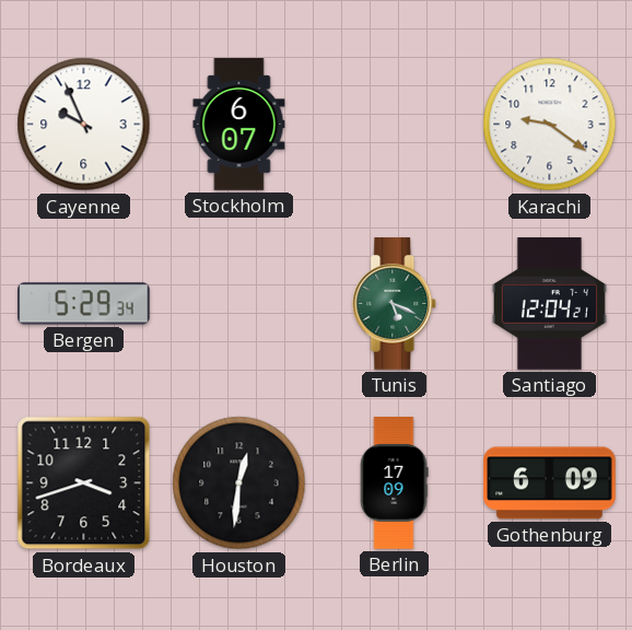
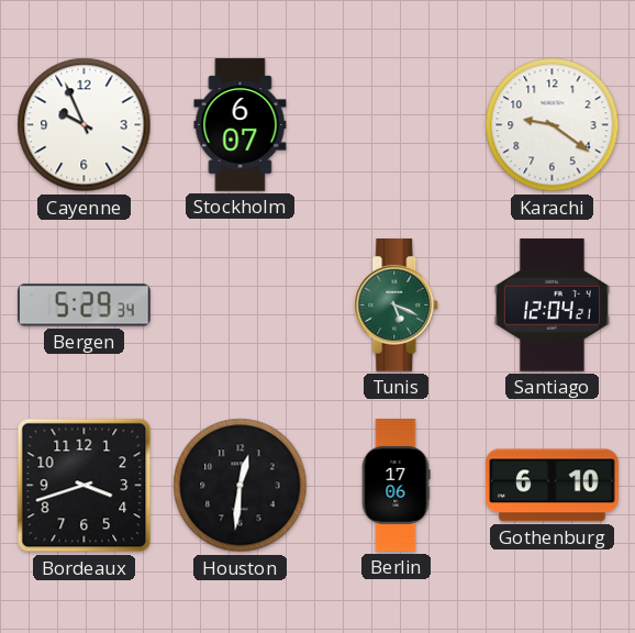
Berlin: 17:09 -> 17:06 (396, 486)
Gothenburg: 6:09 -> 6:10 (553, 486)
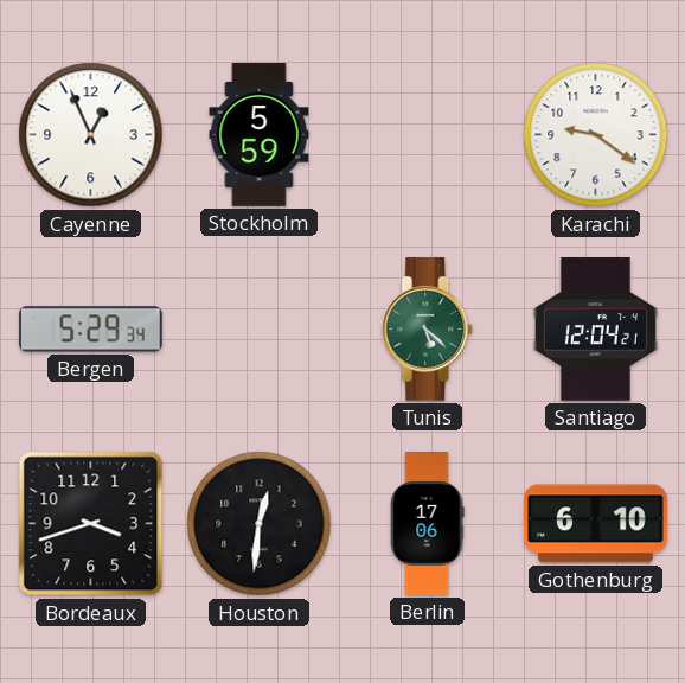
Cayenne: 9:56 -> 12:56 (91, 135)
Stockholm: 6:07 -> 5:59 (260, 135)
Tunis: 5:19 -> 5:22 (428, 330)
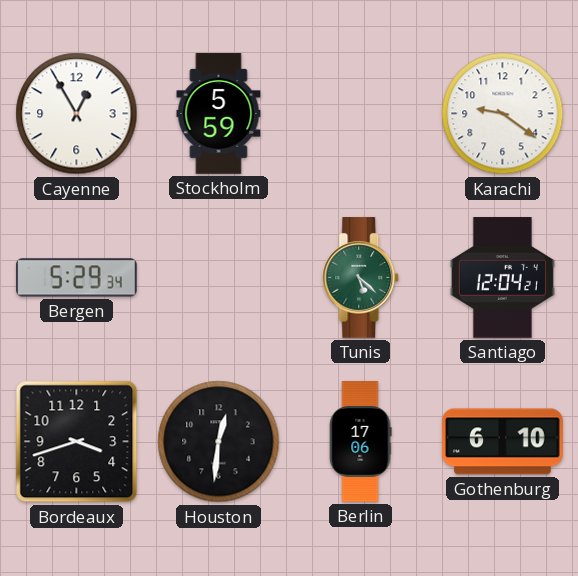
Cayenne: 12:56 -> 12:55 (77, 114)
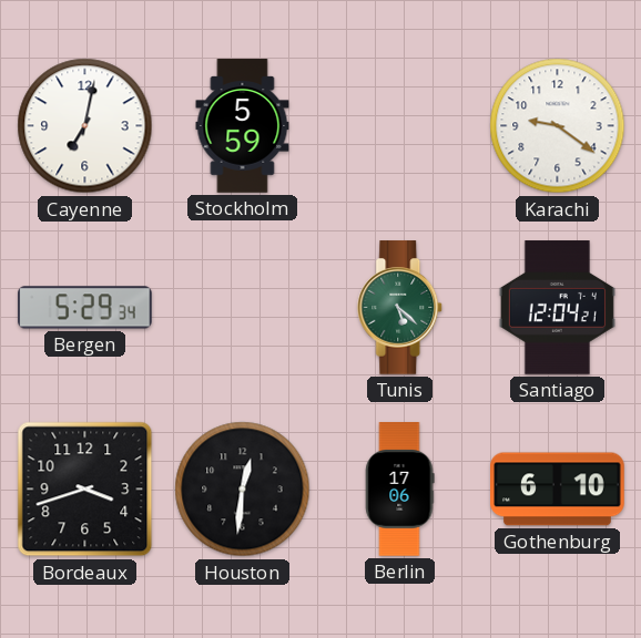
Cayenne: 12:55 -> 7:02 (85, 126)
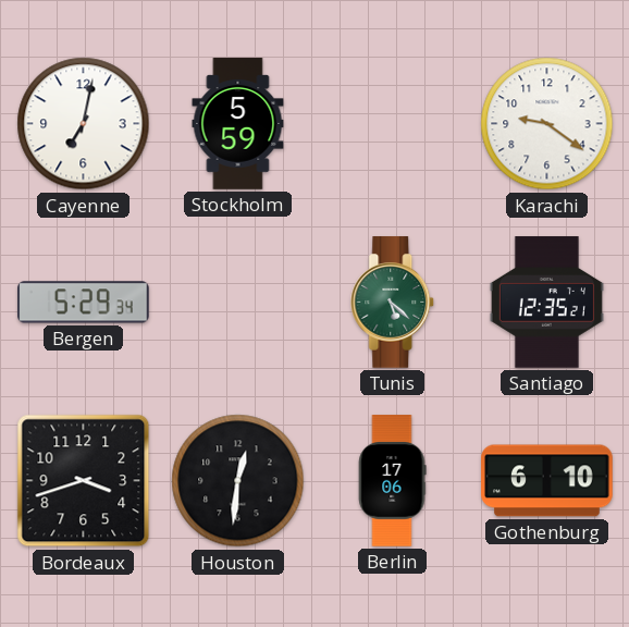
Santiago: 12:04 -> 12:35 (546, 303)
